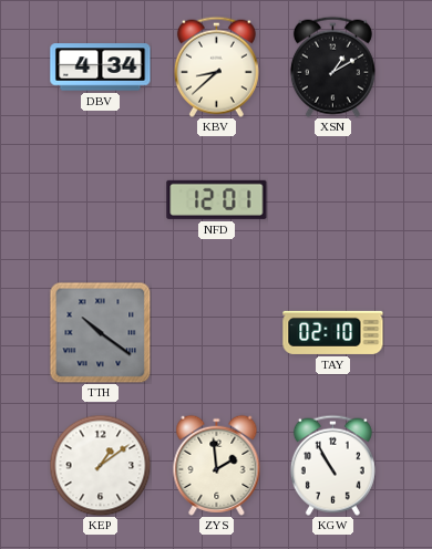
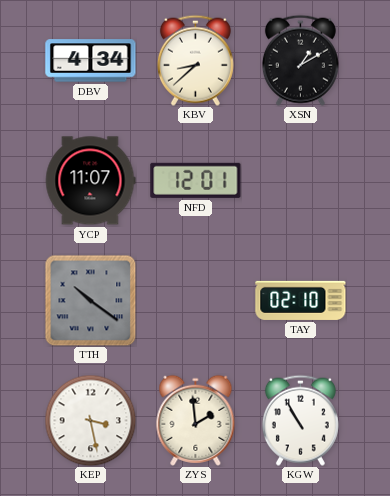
YCP: none -> 11:07 (90, 181)
KEP: 1:09 -> 3:28 (90, 420)
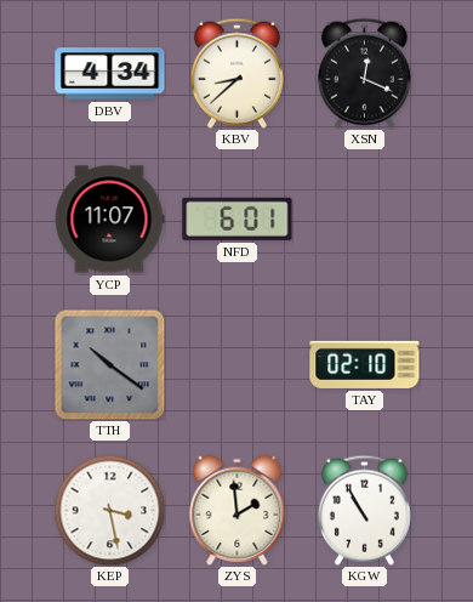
XSN: 1:10 -> 12:19 (364, 73)
NFD: 12:01 -> 6:01 (238, 218)
